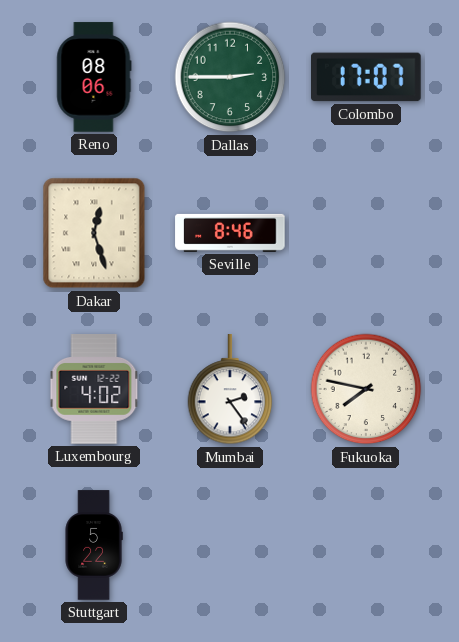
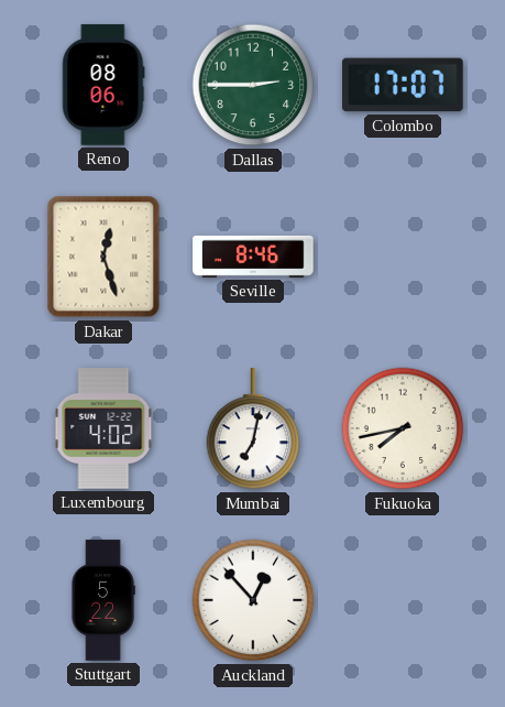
Mumbai: 2:24 -> 7:02 (253, 429)
Fukuoka: 7:47 -> 7:43 (403, 428)
Auckland: none -> 12:53 (253, 600)
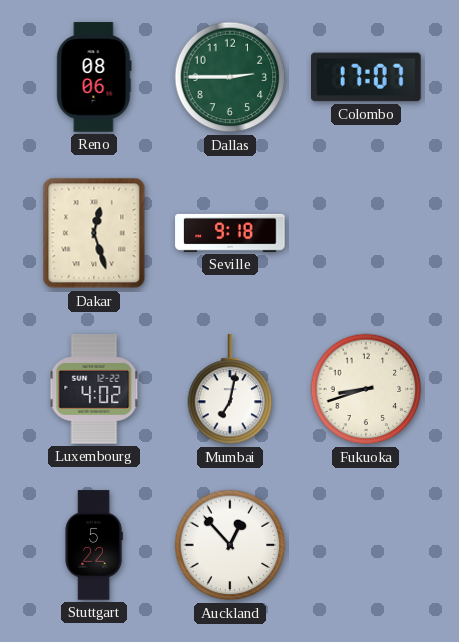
Seville: 8:46 -> 9:18 (230, 233)
Fukuoka: 7:43 -> 8:42 (366, 389)
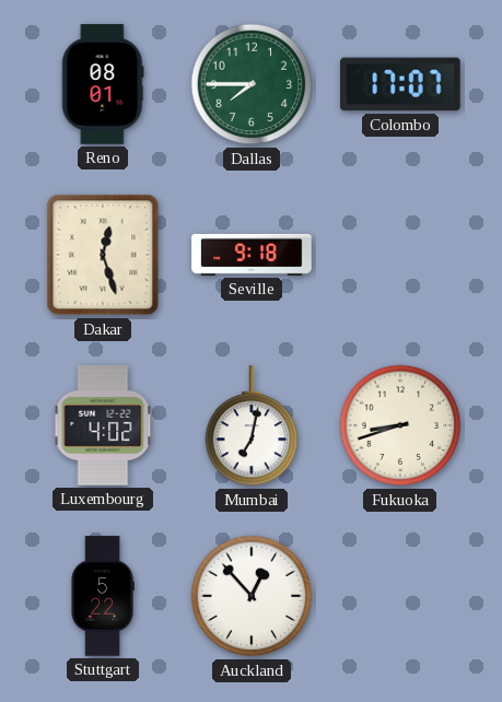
Reno: 08:06 -> 08:01 (103, 84)
Dallas: 2:45 -> 7:45 (252, 84)
